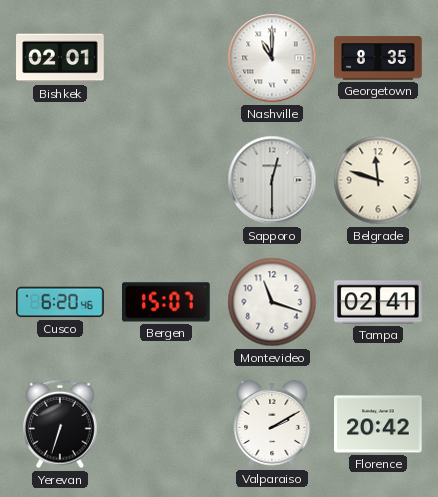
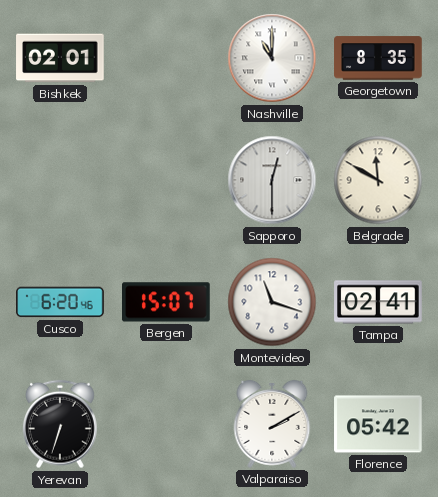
Belgrade: 11:48 -> 11:50 (378, 180)
Florence: 20:42 -> 05:42 (378, 424)
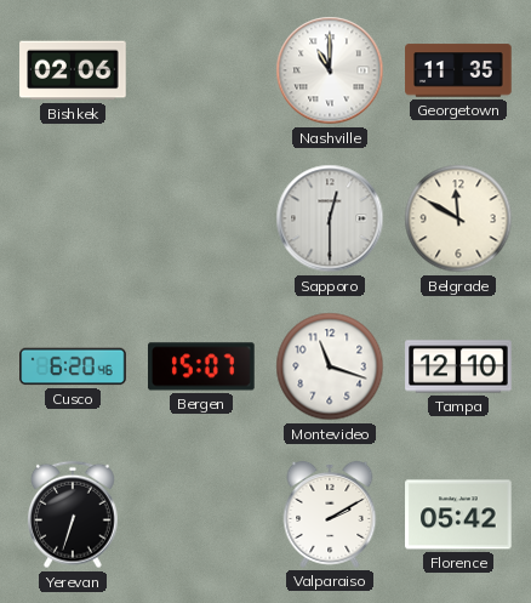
Bishkek: 02:01 -> 02:06 (73, 70)
Georgetown: 8:35 -> 11:35 (458, 70)
Tampa: 02:41 -> 12:10 (458, 366)
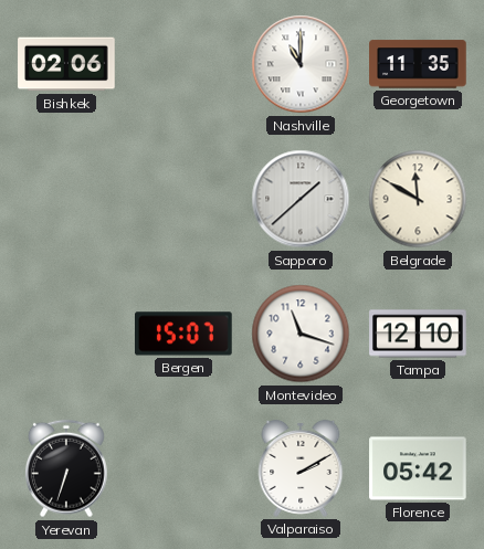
Sapporo: 12:30 -> 1:38 (301, 199)
Cusco: 6:20 -> none (73, 366)
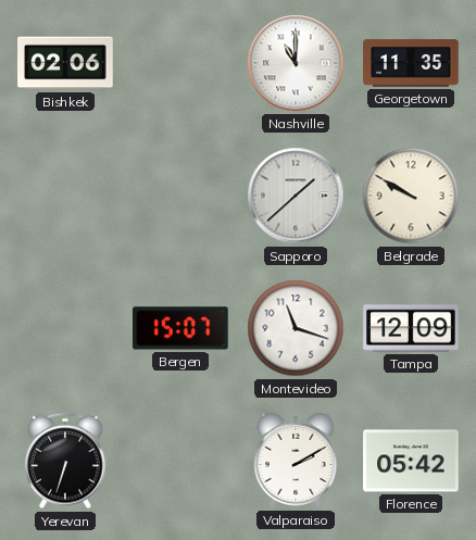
Belgrade: 11:50 -> 9:50 (411, 196)
Tampa: 12:10 -> 12:09 (411, 328)
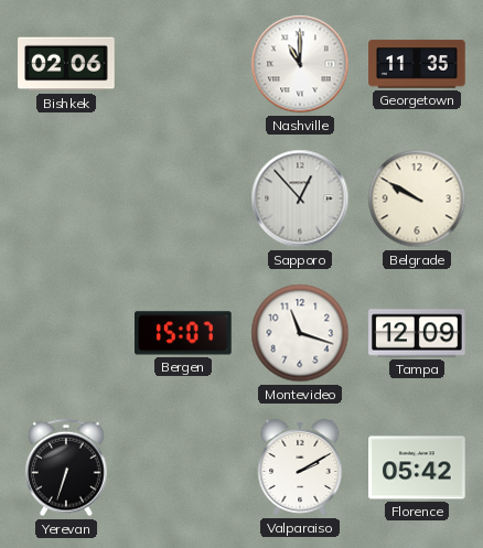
Sapporo: 1:38 -> 12:53 (300, 198)
